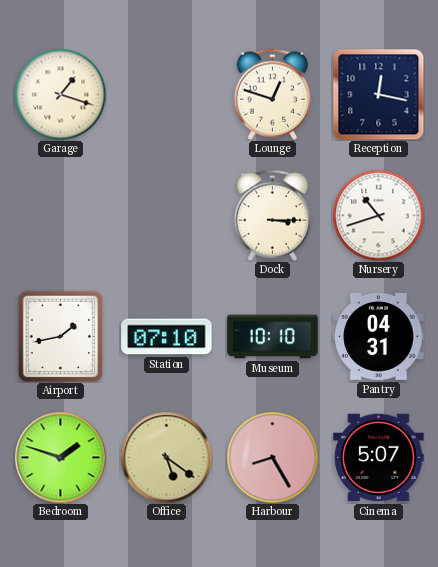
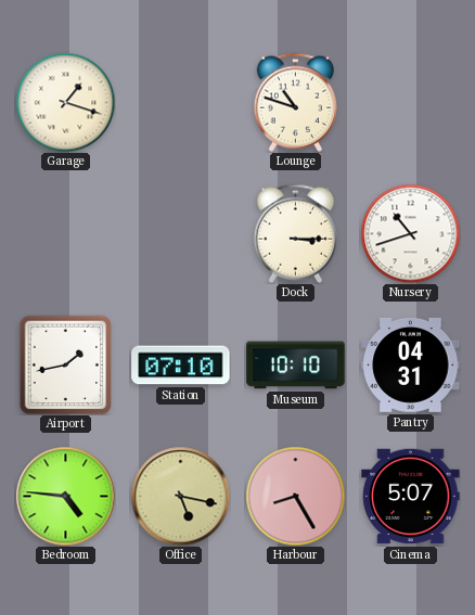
Lounge: 12:48 -> 10:48 (295, 102)
Reception: 12:17 -> none (378, 94)
Bedroom: 1:48 -> 4:46 (65, 496)
Office: 5:21 -> 5:17 (180, 496)
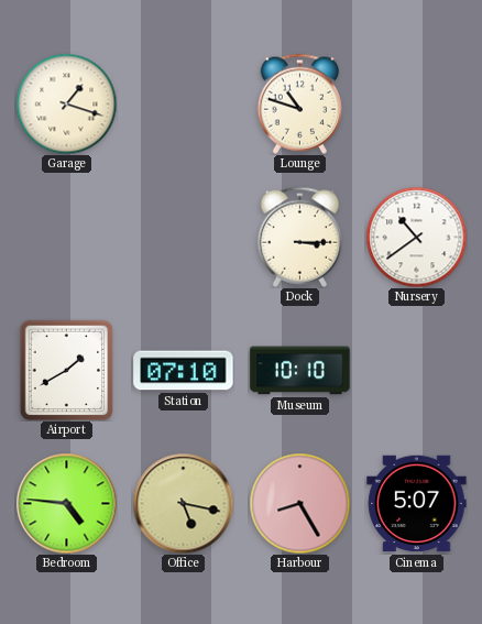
Nursery: 10:42 -> 10:39 (416, 237)
Airport: 1:43 -> 1:40 (67, 370)
Pantry: 04:31 -> none (411, 364)
